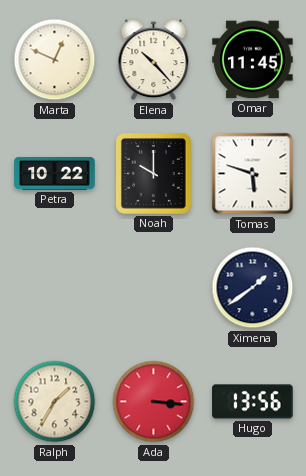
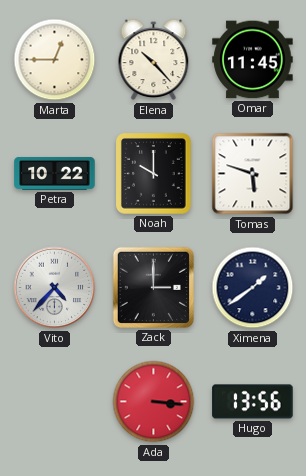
Marta: 12:49 -> 12:45 (55, 60)
Vito: none -> 4:37 (55, 288)
Zack: none -> 3:00 (153, 287)
Ralph: 1:35 -> none (55, 402)
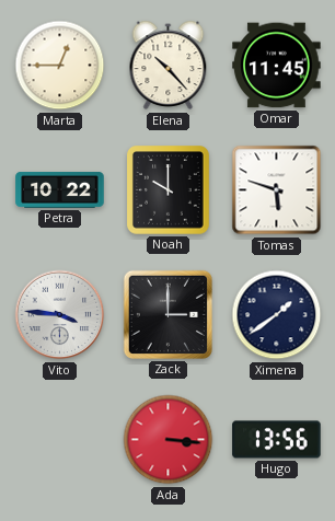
Vito: 4:37 -> 3:46 (60, 315)
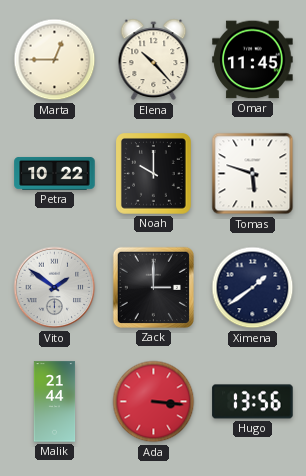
Vito: 3:46 -> 1:51 (55, 288)
Malik: none -> 21:44 (55, 402)
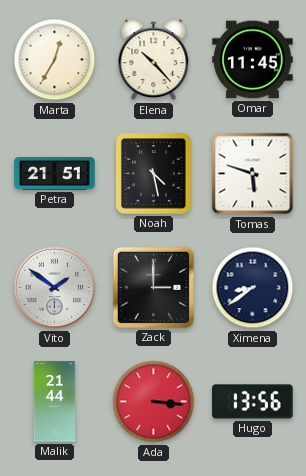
Marta: 12:45 -> 12:35 (55, 60)
Petra: 10:22 -> 21:51 (55, 173)
Noah: 10:00 -> 4:28 (154, 174)
Ximena: 1:39 -> 8:39 (253, 288)
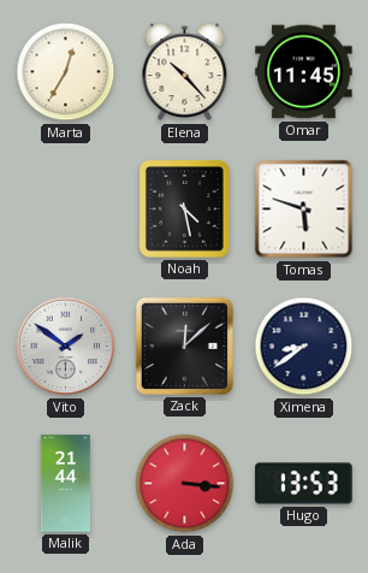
Petra: 21:51 -> none (55, 173)
Zack: 3:00 -> 12:08 (184, 345)
Hugo: 13:56 -> 13:53 (304, 484)
